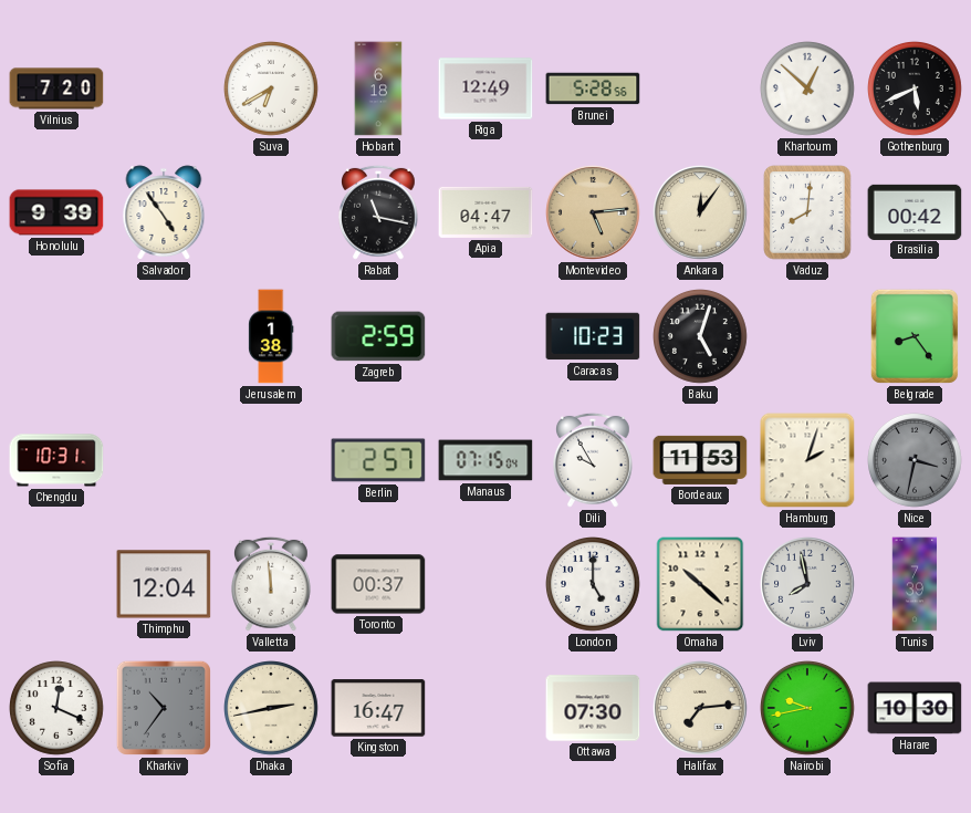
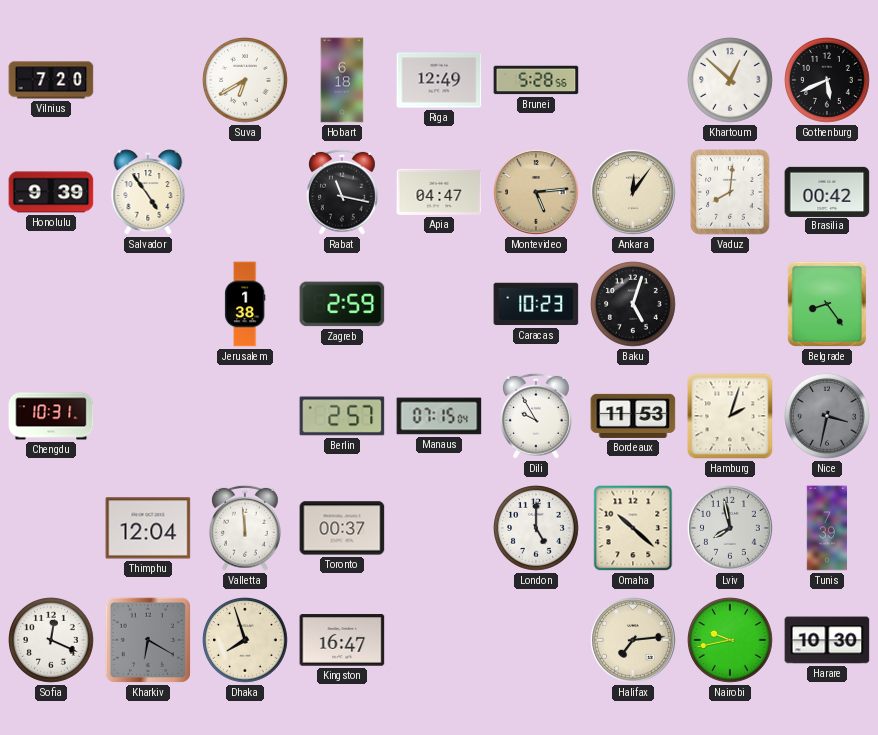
Kharkiv: 10:36 -> 6:20 (148, 640)
Dhaka: 2:43 -> 7:57 (246, 641)
Ottawa: 07:30 -> none (593, 708)
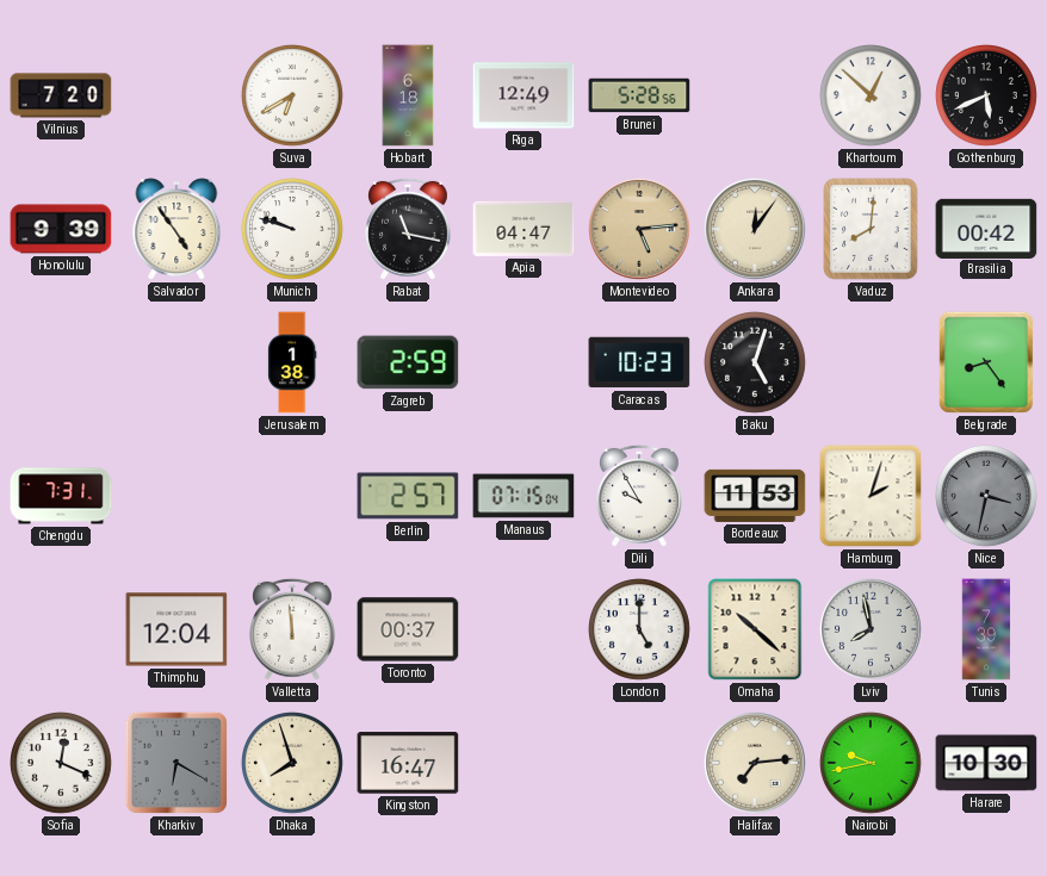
Munich: none -> 9:48 (293, 230)
Chengdu: 10:31 -> 7:31 (61, 496)
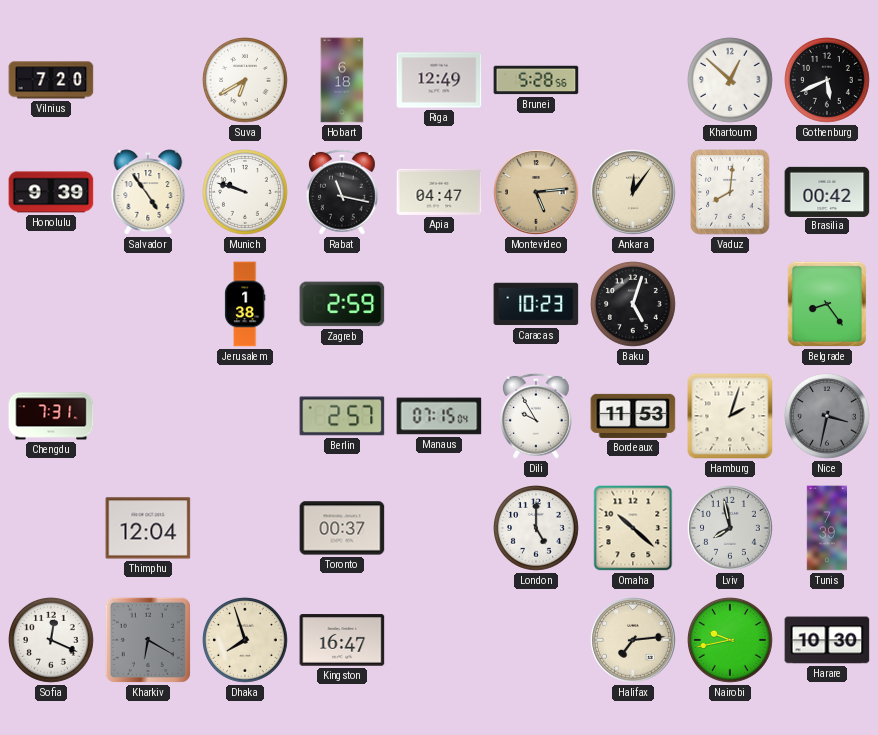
Valletta: 11:59 -> none (293, 629)
